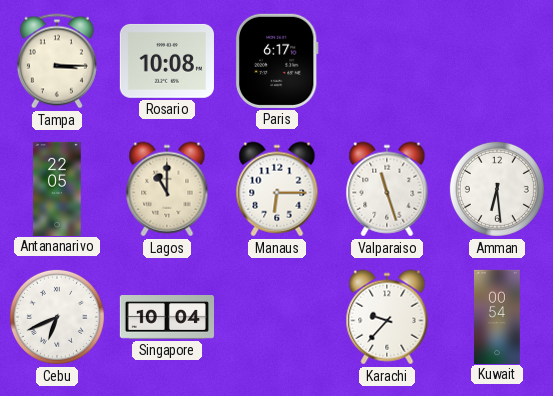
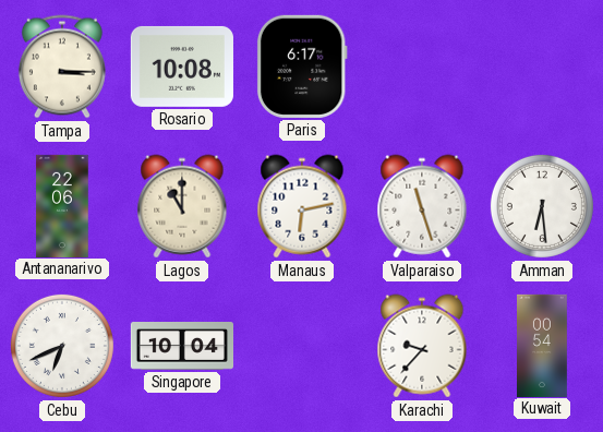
Antananarivo: 22:05 -> 22:06 (62, 205)
Manaus: 6:15 -> 6:13 (302, 206)
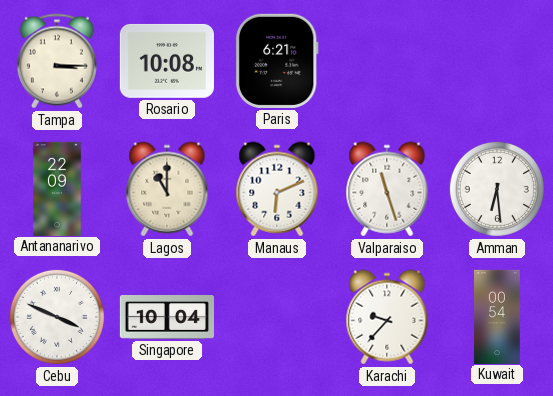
Paris: 6:17 -> 6:21 (277, 61)
Antananarivo: 22:06 -> 22:09 (57, 188)
Manaus: 6:13 -> 6:11 (277, 189)
Cebu: 6:41 -> 3:49 (57, 317)
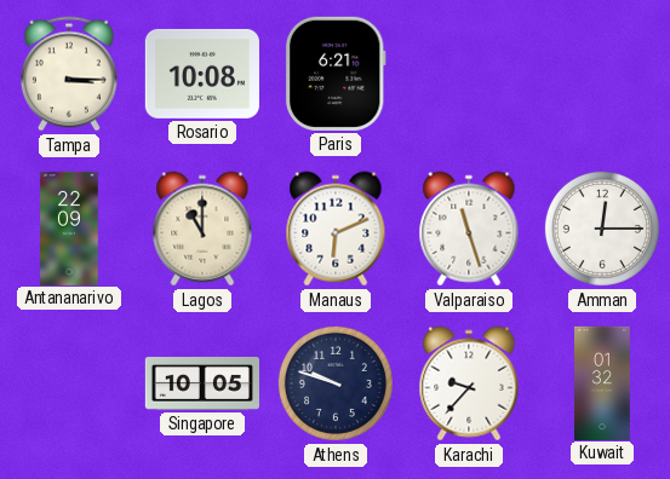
Amman: 6:29 -> 12:15 (602, 229)
Cebu: 3:49 -> none (57, 317)
Singapore: 10:04 -> 10:05 (201, 385)
Athens: none -> 9:48 (336, 383)
Kuwait: 00:54 -> 01:32 (603, 382)
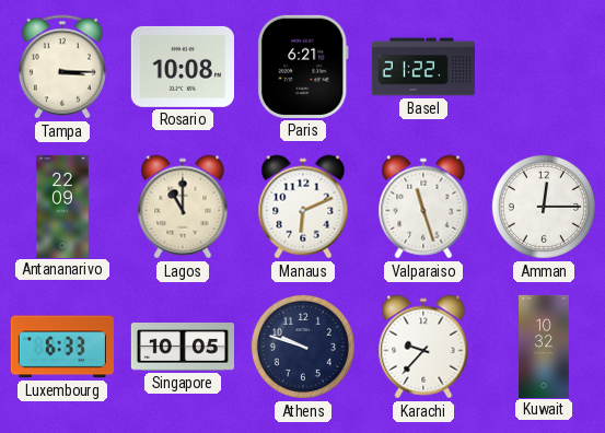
Basel: none -> 21:22 (422, 67)
Luxembourg: none -> 6:33 (62, 347)
Kuwait: 01:32 -> 10:32 (545, 346)
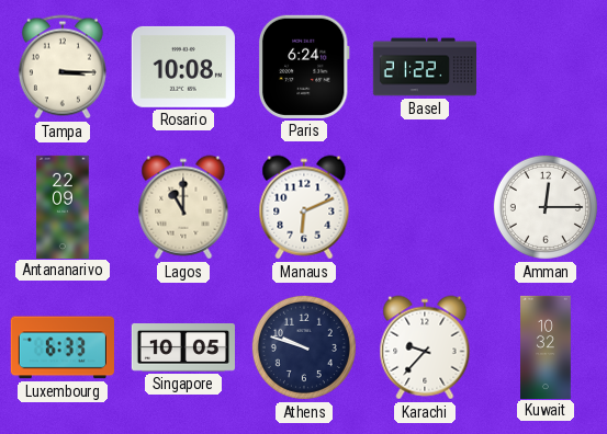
Paris: 6:21 -> 6:24 (304, 67)
Valparaiso: 11:27 -> none (423, 207)
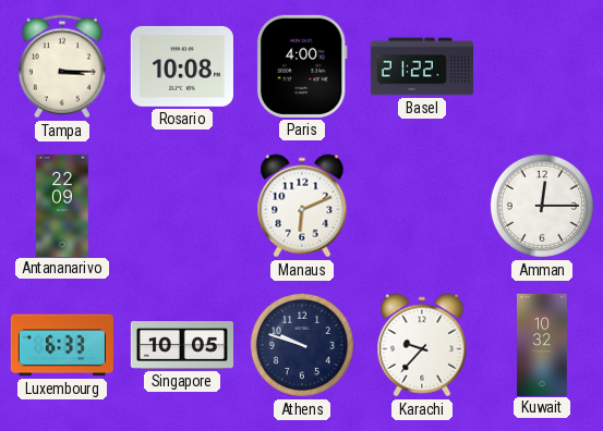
Paris: 6:24 -> 4:00 (302, 66)
Lagos: 11:00 -> none (183, 207)
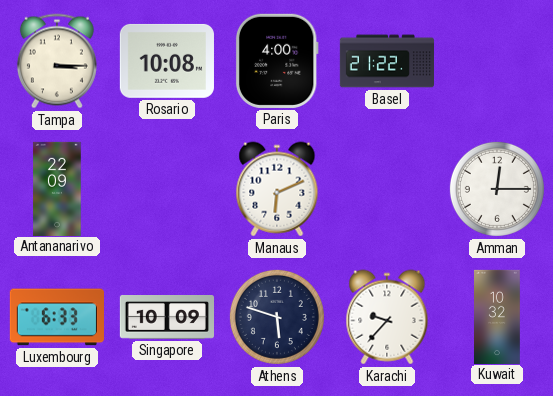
Singapore: 10:05 -> 10:09 (166, 318)
Athens: 9:48 -> 5:48 (277, 317)
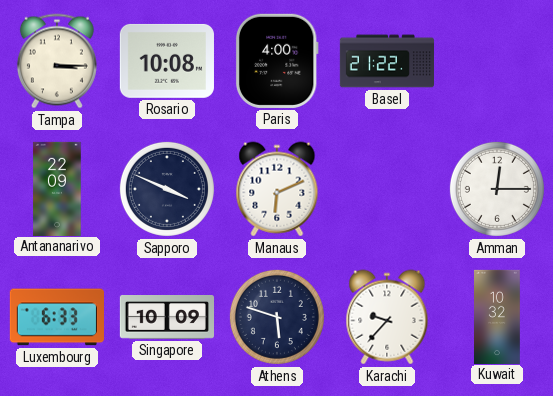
Sapporo: none -> 3:49 (167, 189)
